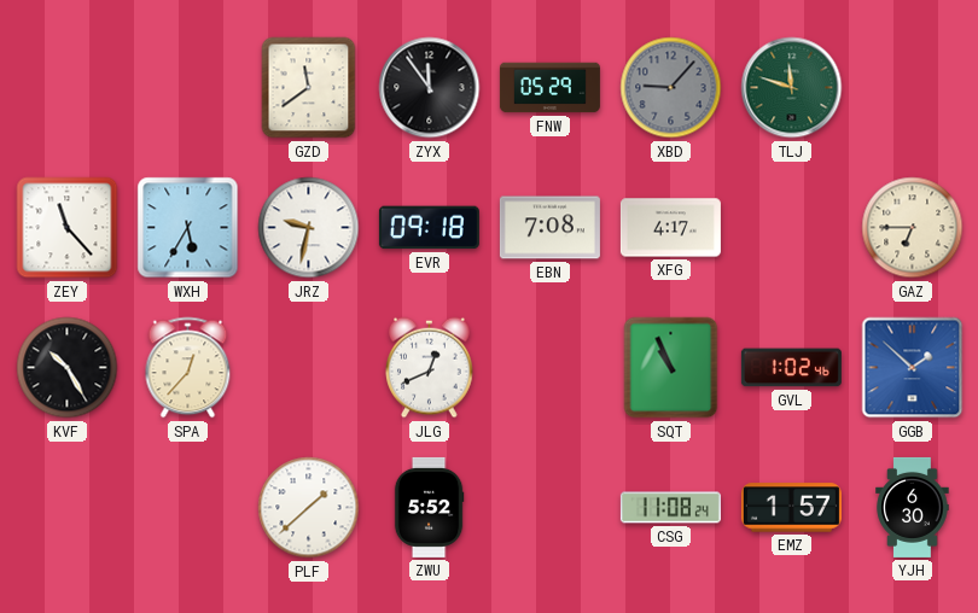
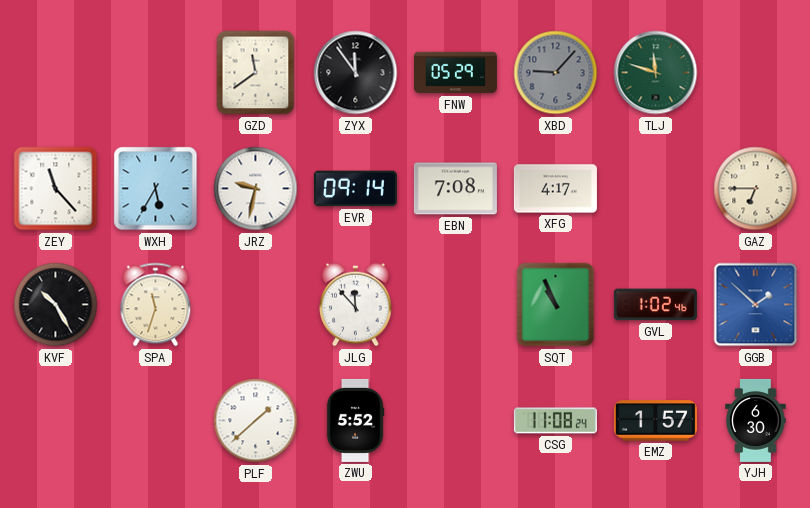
EVR: 09:18 -> 09:14 (355, 189)
SPA: 12:37 -> 11:33 (156, 305)
JLG: 12:41 -> 11:53 (356, 305)
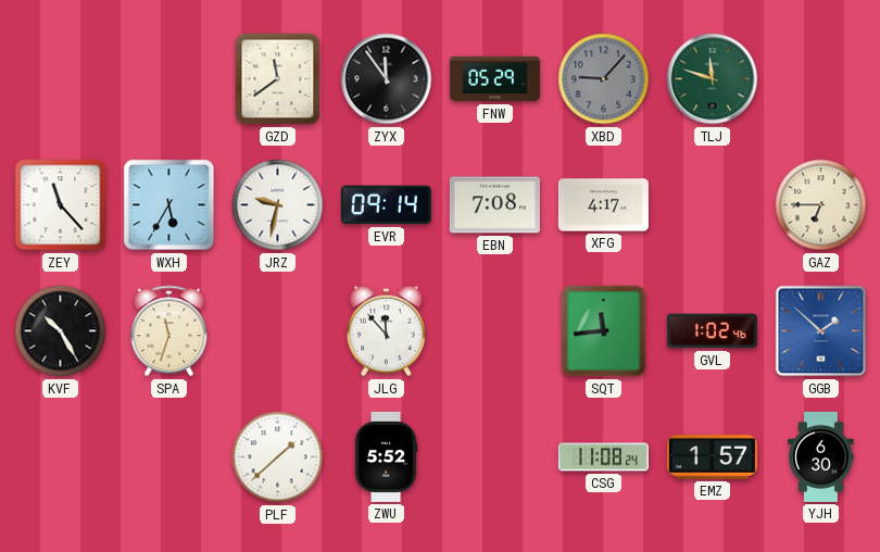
SQT: 10:56 -> 11:44 (604, 331)
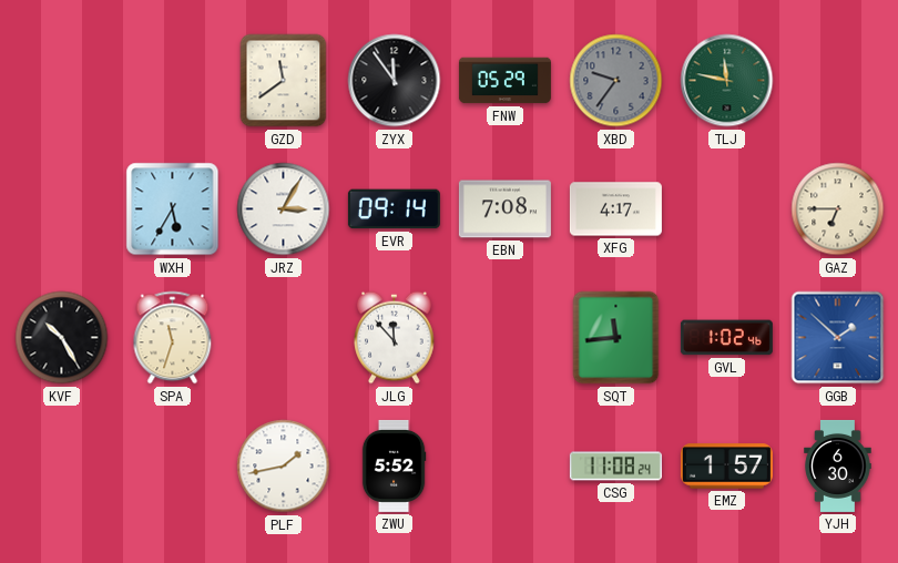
XBD: 9:07 -> 9:36 (616, 81)
TLJ: 11:48 -> 11:47 (727, 81)
ZEY: 11:23 -> none (61, 205)
JRZ: 9:32 -> 3:05 (284, 209)
PLF: 1:38 -> 1:43 (284, 467)
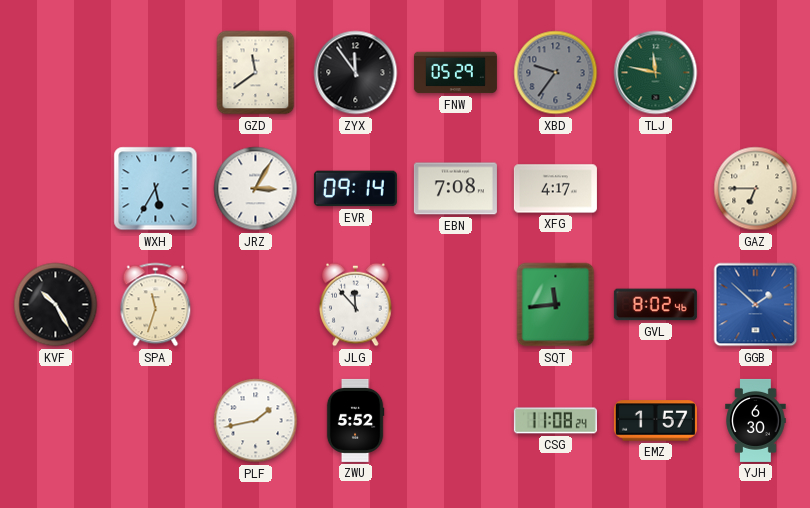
GVL: 1:02 -> 8:02 (655, 305)
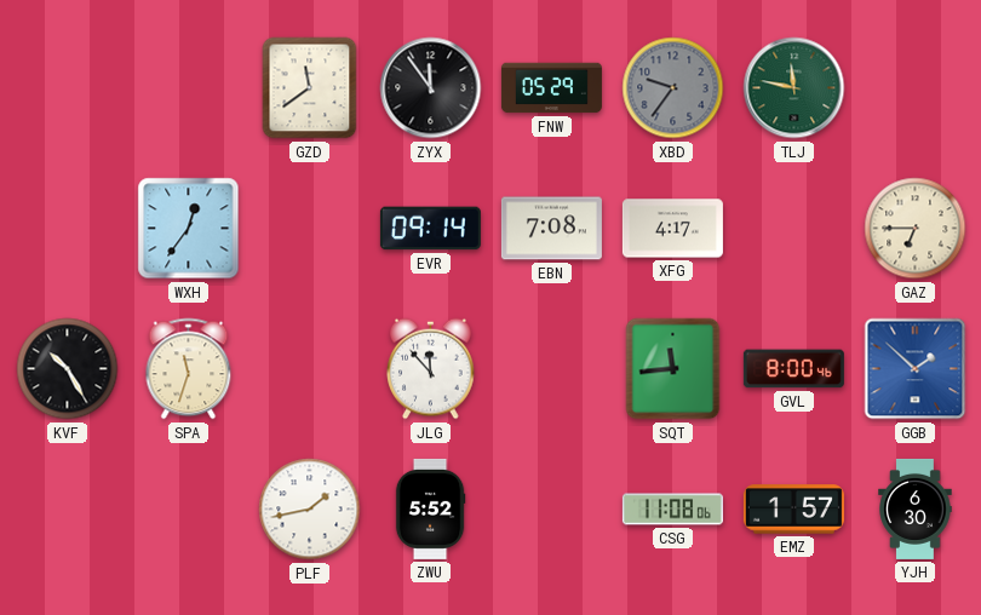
WXH: 5:35 -> 12:36 (189, 229)
JRZ: 3:05 -> none (256, 189)
GVL: 8:02 -> 8:00 (793, 369)
CSG: 11:08:24 -> 11:08:06 (672, 510)
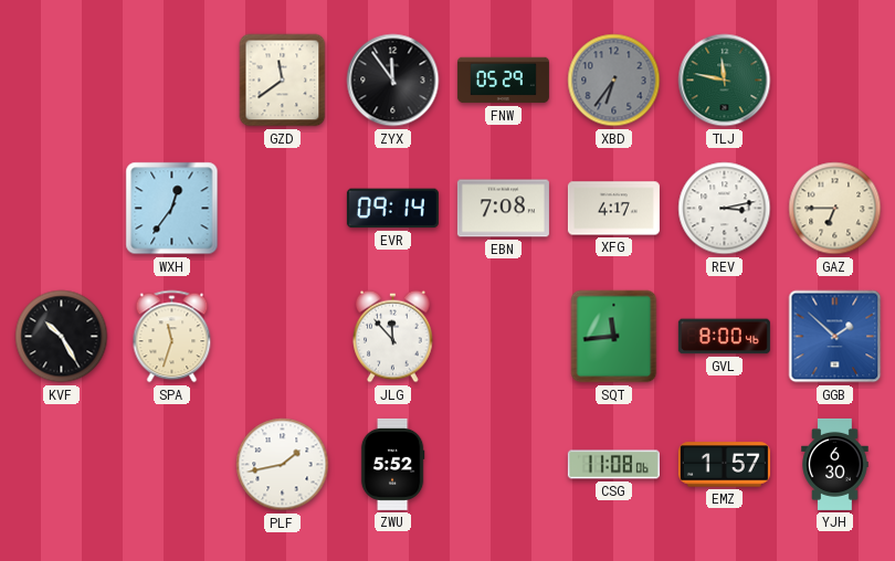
XBD: 9:36 -> 6:36 (614, 81)
REV: none -> 3:13 (725, 209)
